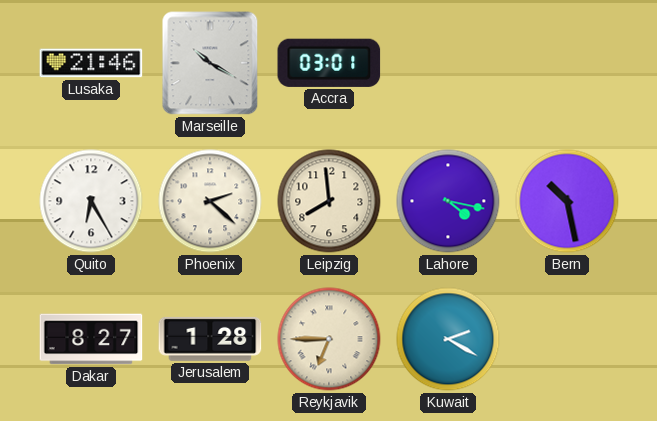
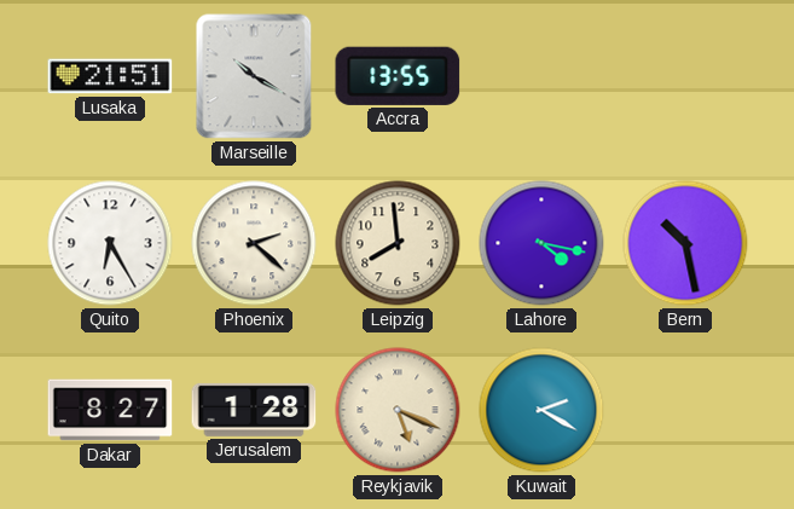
Lusaka: 21:46 -> 21:51 (110, 76)
Accra: 03:01 -> 13:55 (398, 76)
Reykjavik: 6:45 -> 5:19 (398, 410)
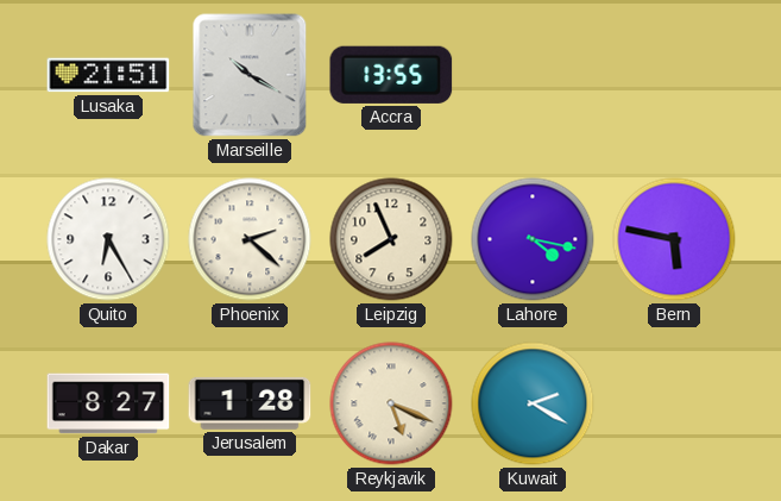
Leipzig: 7:59 -> 7:56 (391, 239)
Bern: 10:28 -> 5:47 (674, 239)
